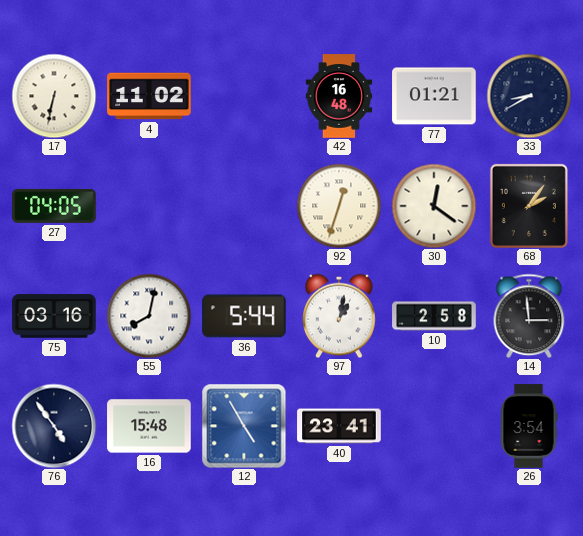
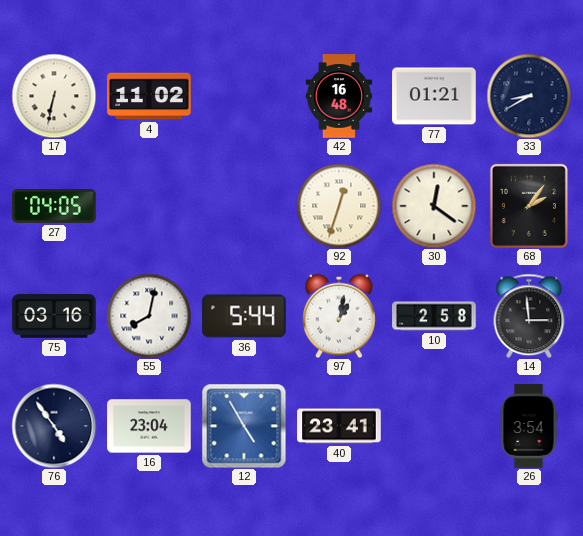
16: 15:48 -> 23:04 (149, 426)
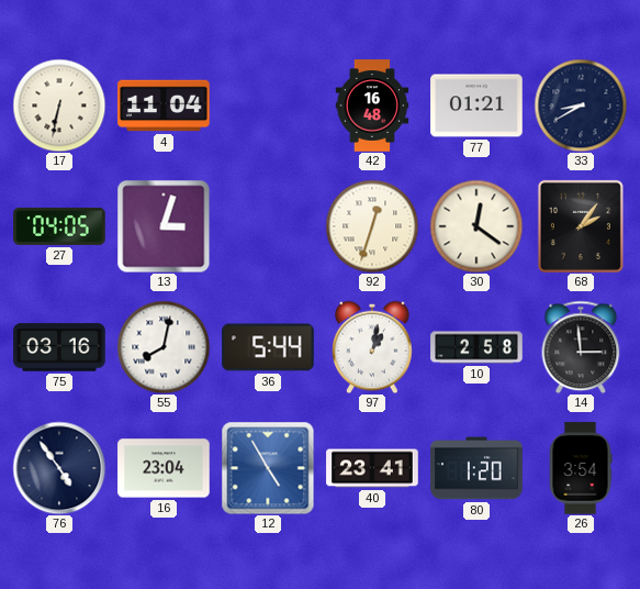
4: 11:02 -> 11:04 (164, 105)
13: none -> 3:03 (164, 226)
80: none -> 1:20 (476, 468)
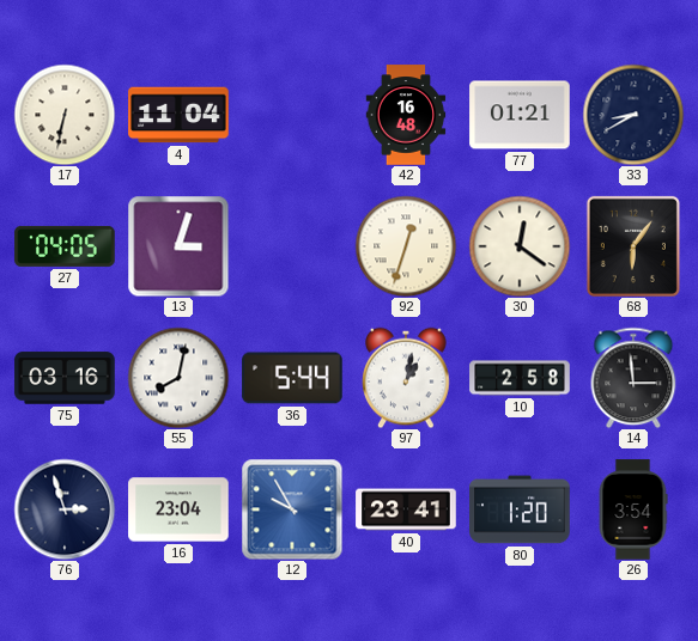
68: 2:06 -> 6:06 (633, 246)
76: 4:54 -> 2:57 (65, 509)
12: 4:55 -> 9:55 (292, 509)
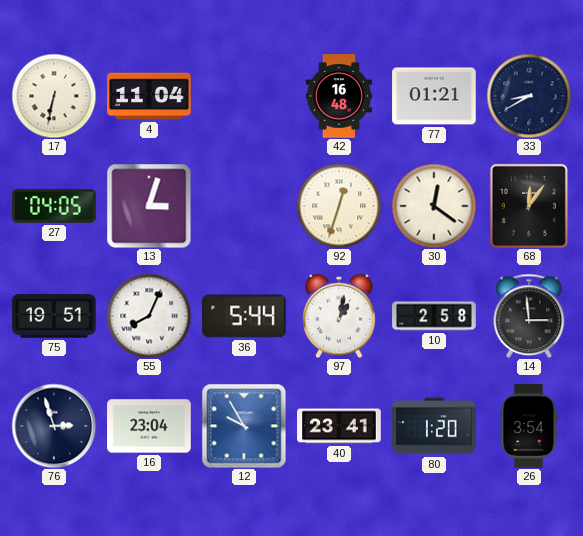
68: 6:06 -> 12:06 (529, 206)
75: 03:16 -> 19:51 (54, 316)
55: 8:02 -> 8:04 (149, 316)
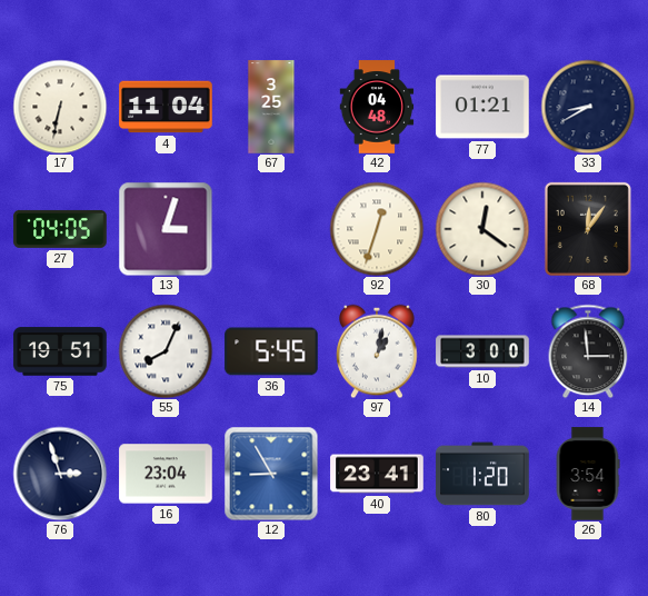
67: none -> 3:25 (271, 107)
42: 16:48 -> 04:48 (377, 107)
36: 5:44 -> 5:45 (271, 351)
10: 2:58 -> 3:00 (482, 351)
12: 9:55 -> 8:55 (271, 474)
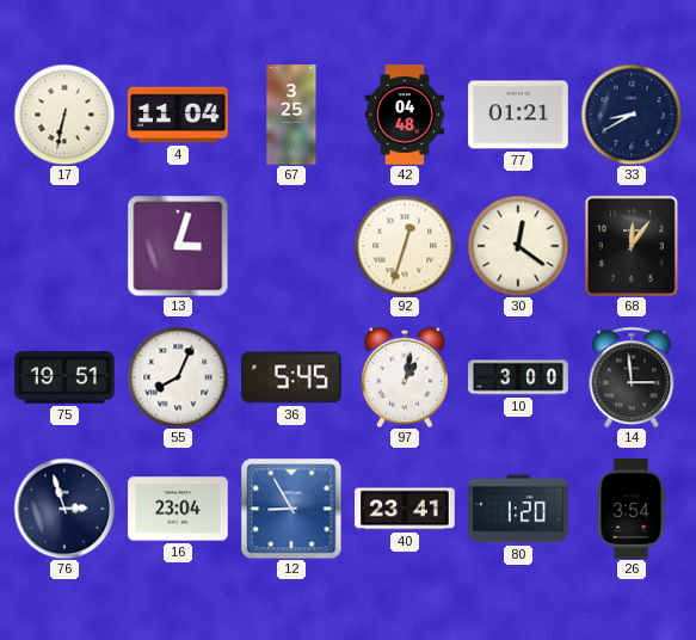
27: 04:05 -> none (60, 229)
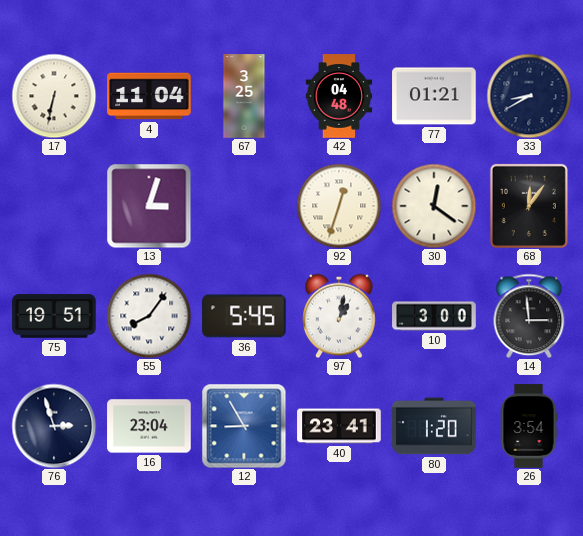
55: 8:04 -> 8:06 (149, 316)
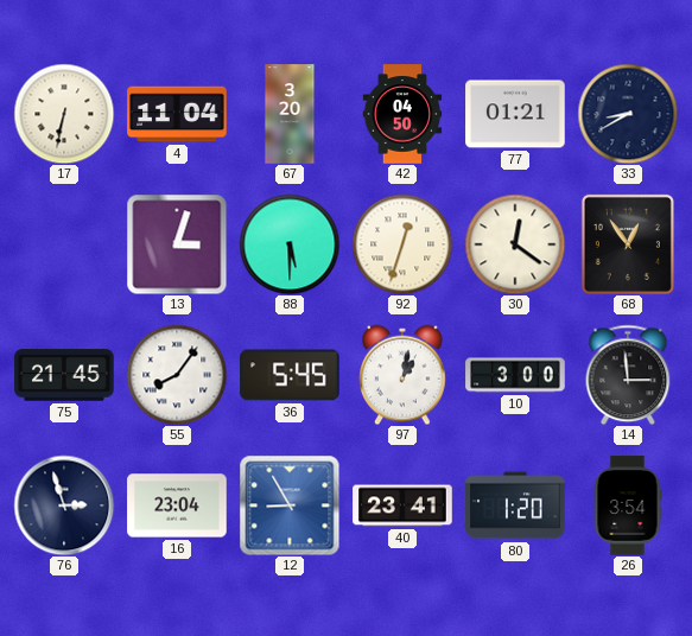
67: 3:25 -> 3:20 (290, 114)
42: 04:48 -> 04:50 (402, 114)
88: none -> 5:30 (290, 244)
68: 12:06 -> 12:54 (628, 244)
75: 19:51 -> 21:45 (64, 375)
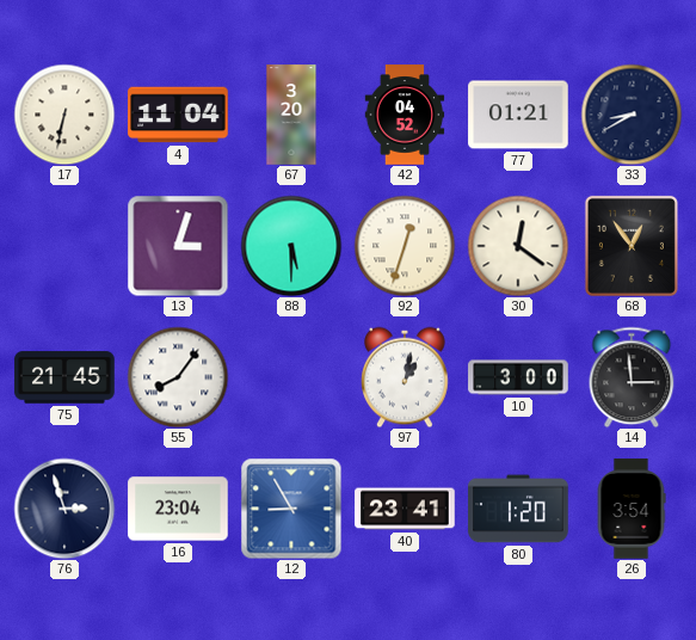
42: 04:50 -> 04:52 (405, 115)
36: 5:45 -> none (290, 375)
